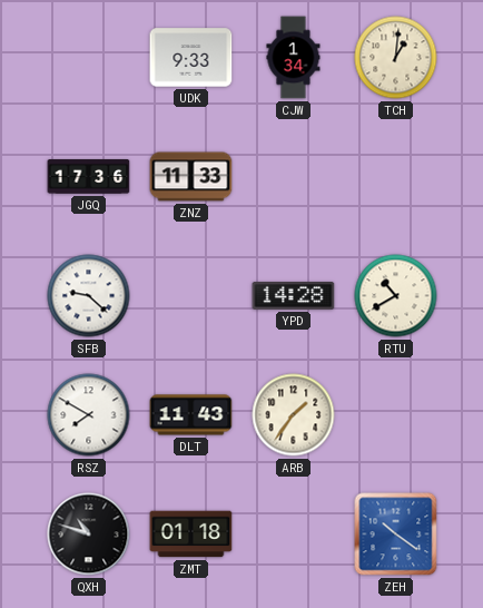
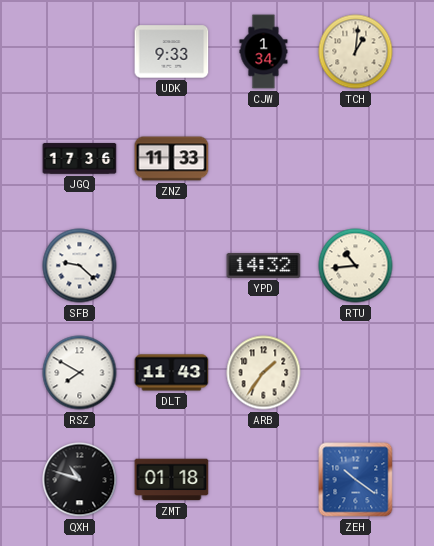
YPD: 14:28 -> 14:32 (264, 266)
RTU: 10:40 -> 10:44 (356, 266)
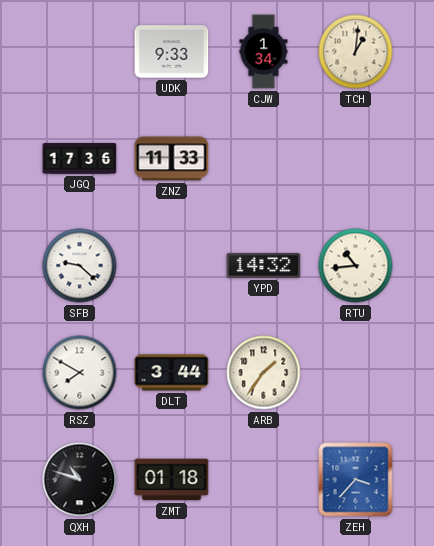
DLT: 11:43 -> 3:44 (172, 373)
ZEH: 10:21 -> 3:37 (356, 480)
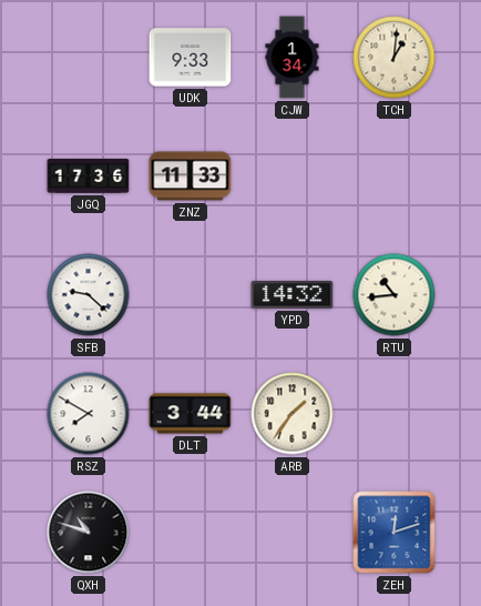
ZMT: 01:18 -> none (172, 480)
ZEH: 3:37 -> 12:12 (395, 533)
